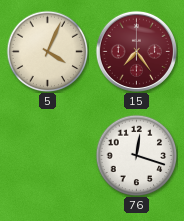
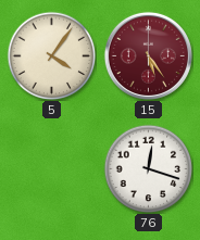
5: 4:04 -> 4:06 (51, 55)
15: 7:24 -> 5:24 (148, 55)
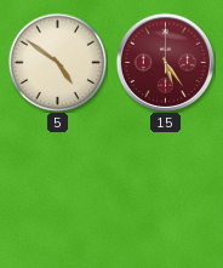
5: 4:06 -> 4:51 (57, 62)
76: 12:18 -> none (148, 168)
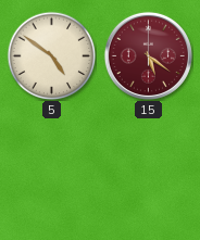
15: 5:24 -> 5:21 (148, 55)
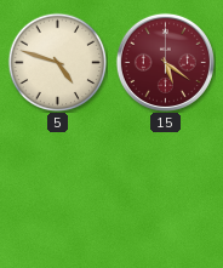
5: 4:51 -> 4:48 (57, 62)
